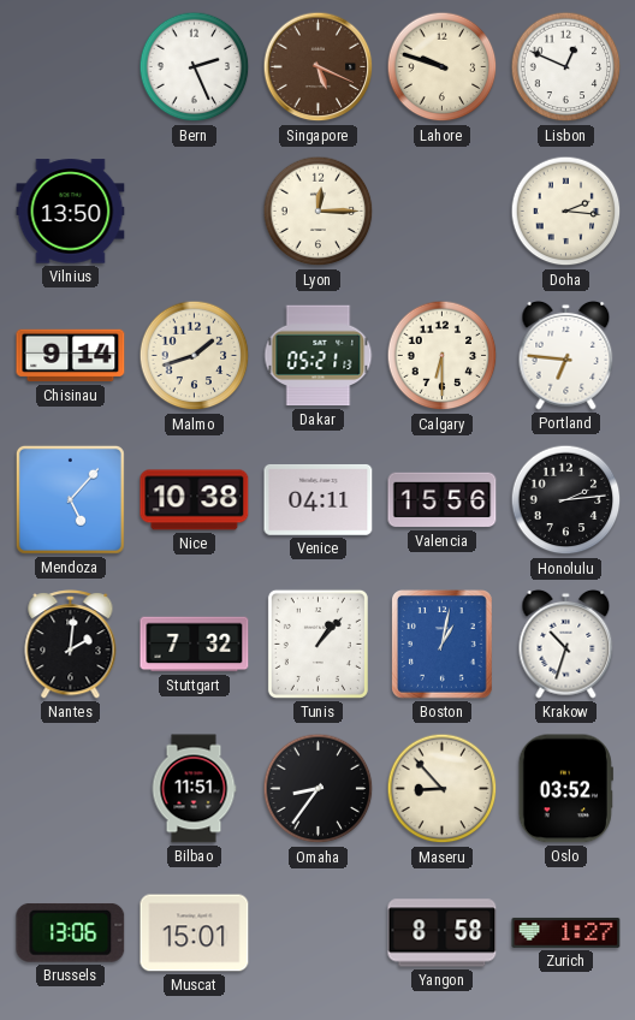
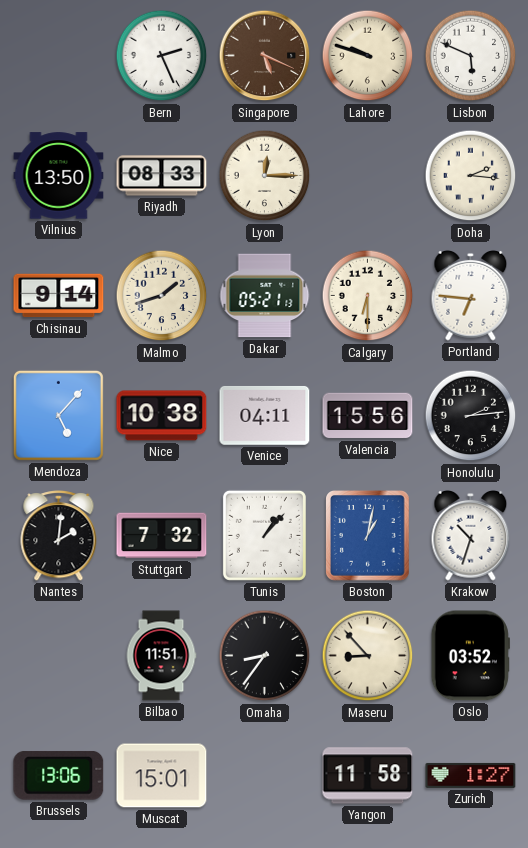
Lisbon: 12:49 -> 5:49 (471, 56)
Riyadh: none -> 08:33 (162, 176)
Yangon: 8:58 -> 11:58 (368, 776)
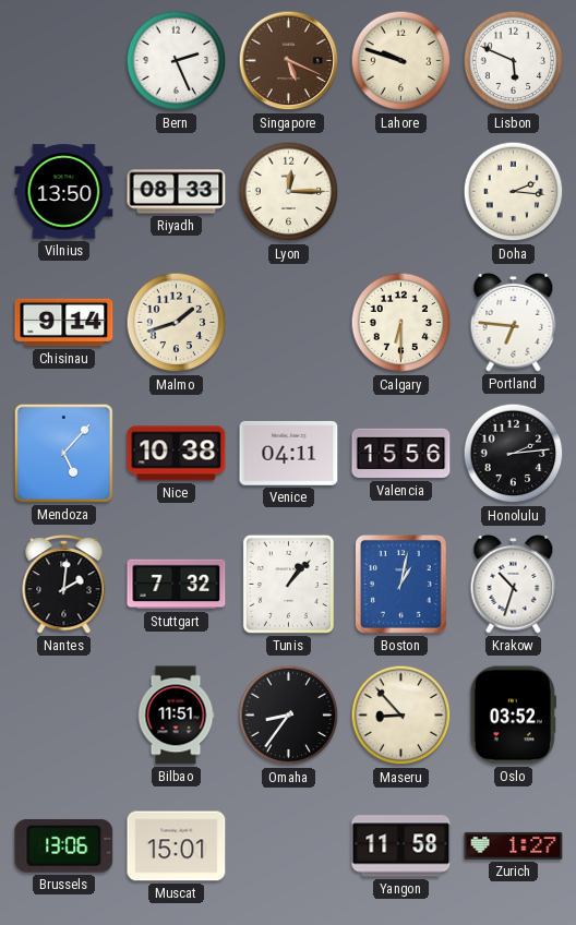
Dakar: 05:21 -> none (265, 296)
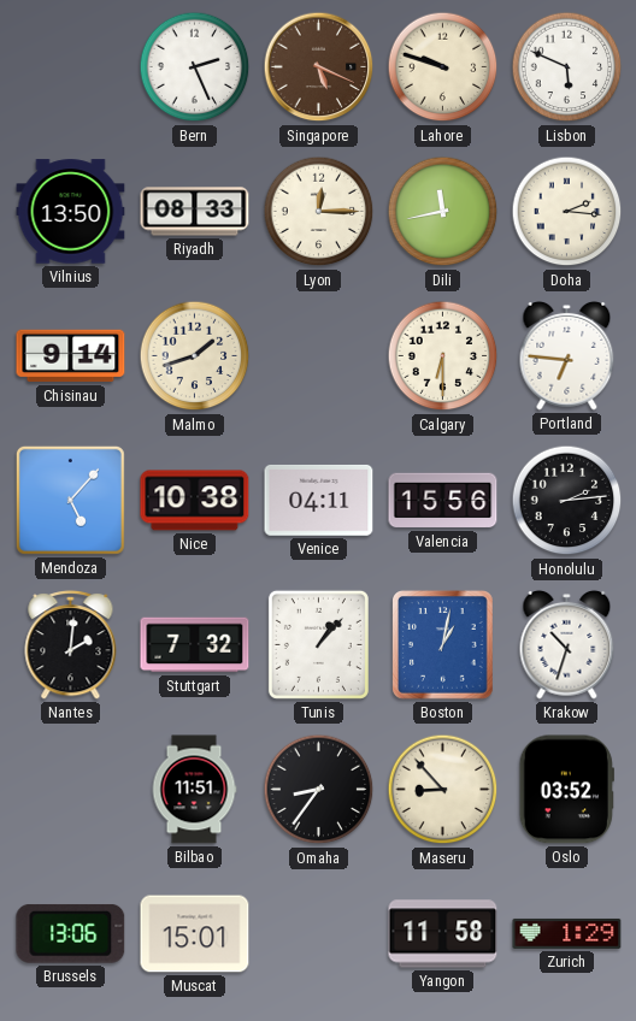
Dili: none -> 11:43 (443, 212)
Zurich: 1:27 -> 1:29 (567, 933)
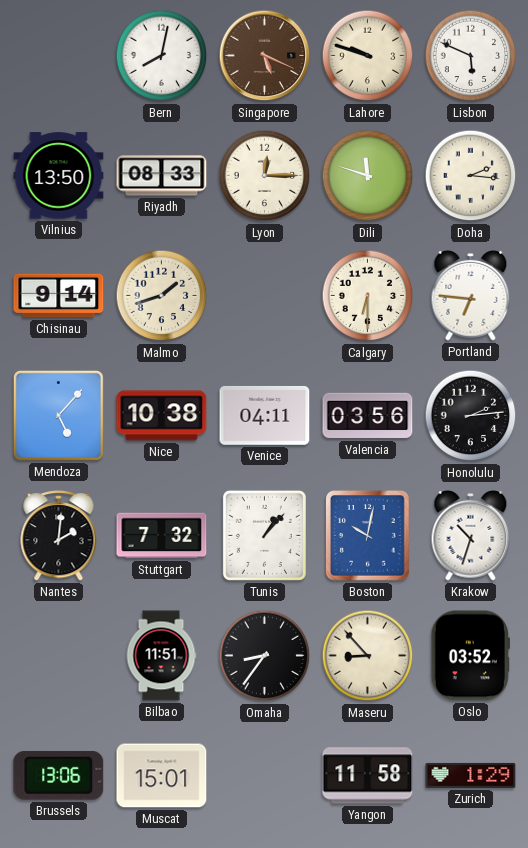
Bern: 2:26 -> 8:02 (162, 56)
Dili: 11:43 -> 11:48 (368, 176)
Valencia: 15:56 -> 03:56 (368, 416)
Boston: 1:02 -> 10:02 (368, 536)
